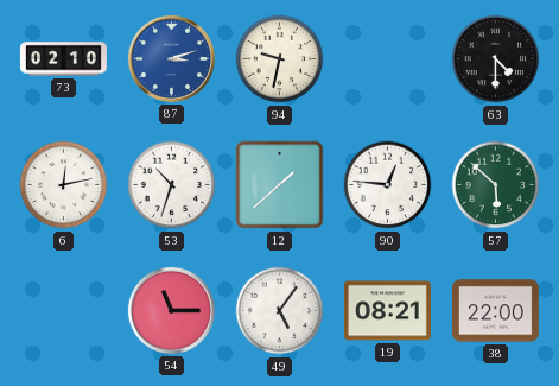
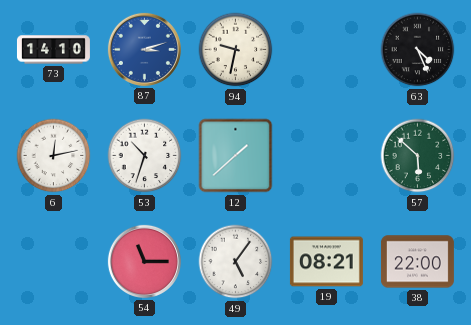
73: 02:10 -> 14:10 (53, 50)
63: 4:30 -> 4:26 (418, 50)
90: 12:46 -> none (388, 185)
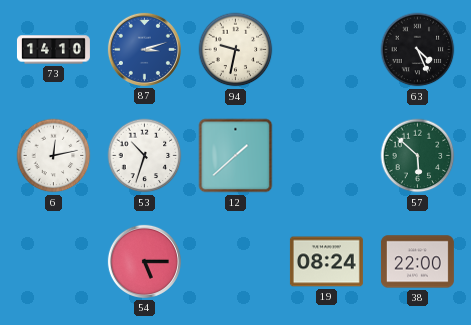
54: 11:15 -> 5:15 (144, 261)
49: 5:06 -> none (236, 262)
19: 08:21 -> 08:24 (326, 262)
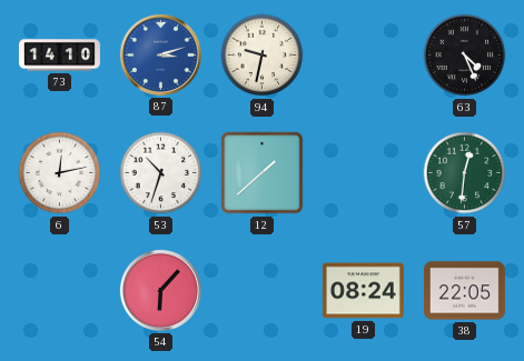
57: 5:52 -> 12:31 (465, 173)
54: 5:15 -> 6:07 (160, 290)
38: 22:00 -> 22:05 (464, 291)
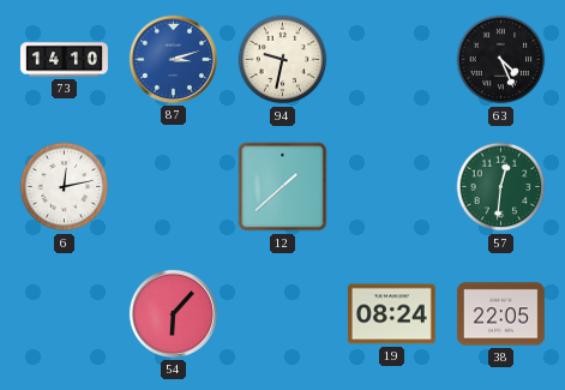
53: 10:33 -> none (161, 173)
